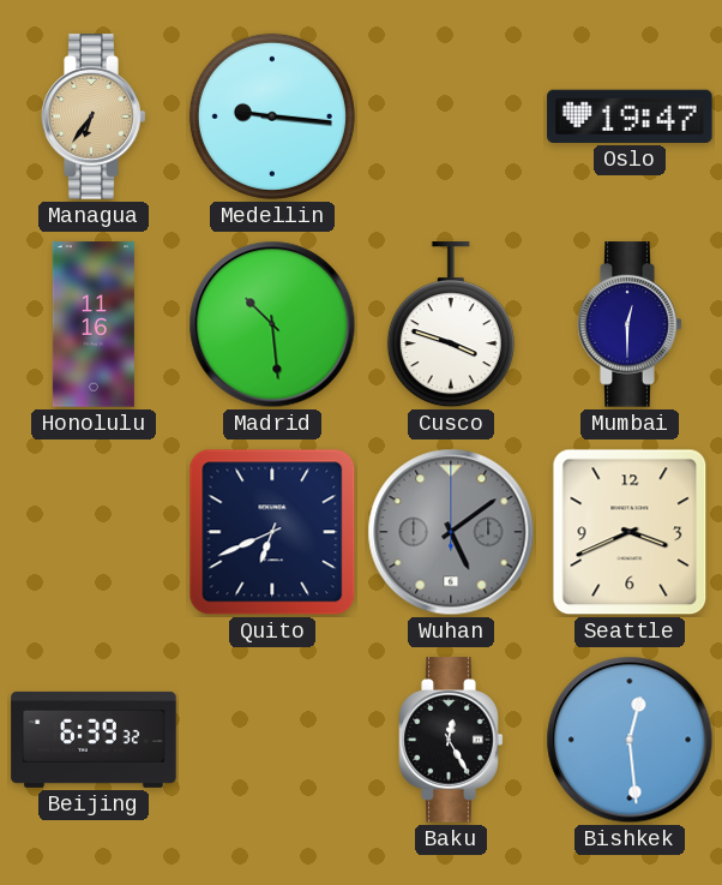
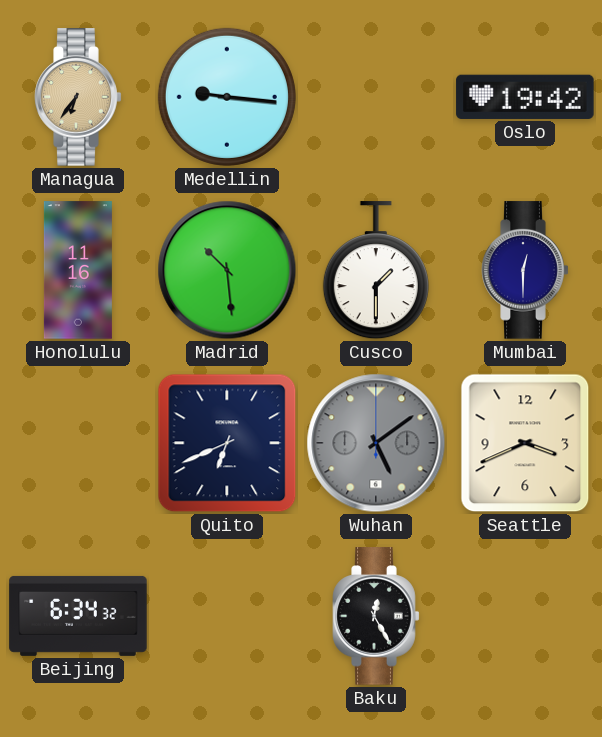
Oslo: 19:47 -> 19:42 (525, 97)
Cusco: 3:48 -> 1:30 (376, 271)
Beijing: 6:39 -> 6:34 (78, 616)
Bishkek: 12:29 -> none (630, 740)
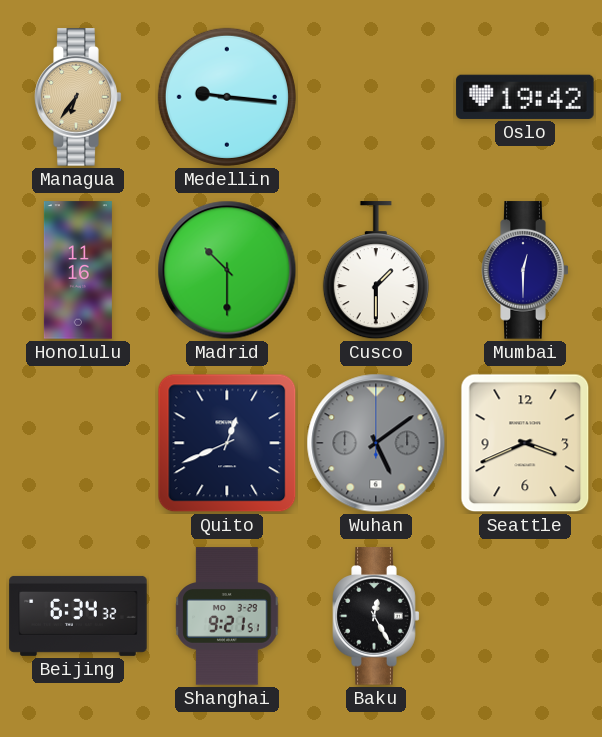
Madrid: 10:29 -> 10:30 (227, 270)
Quito: 6:41 -> 12:41 (227, 443)
Shanghai: none -> 9:21 (227, 616)
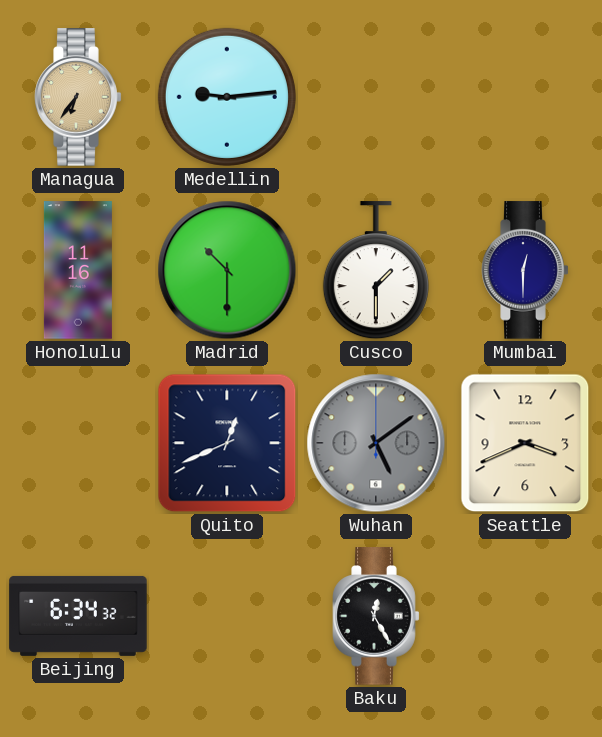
Medellin: 9:16 -> 9:14 (227, 97)
Oslo: 19:42 -> none (525, 97)
Shanghai: 9:21 -> none (227, 616)
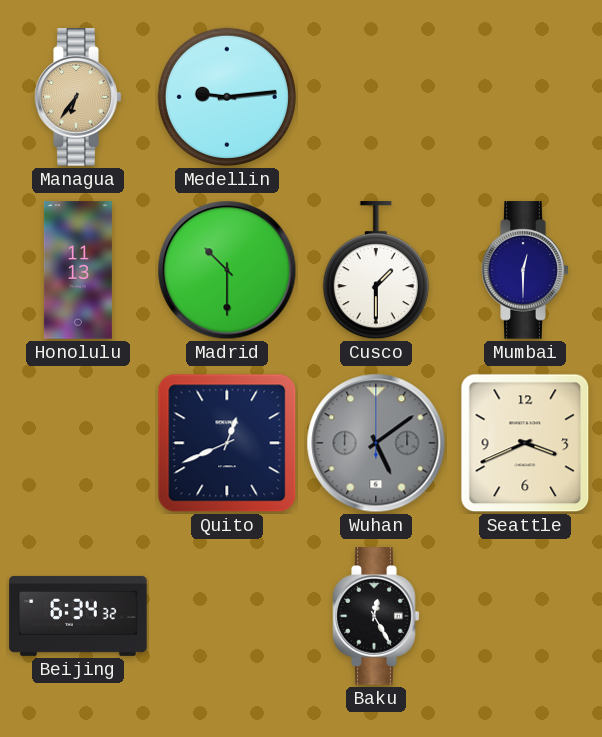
Honolulu: 11:16 -> 11:13 (78, 270)
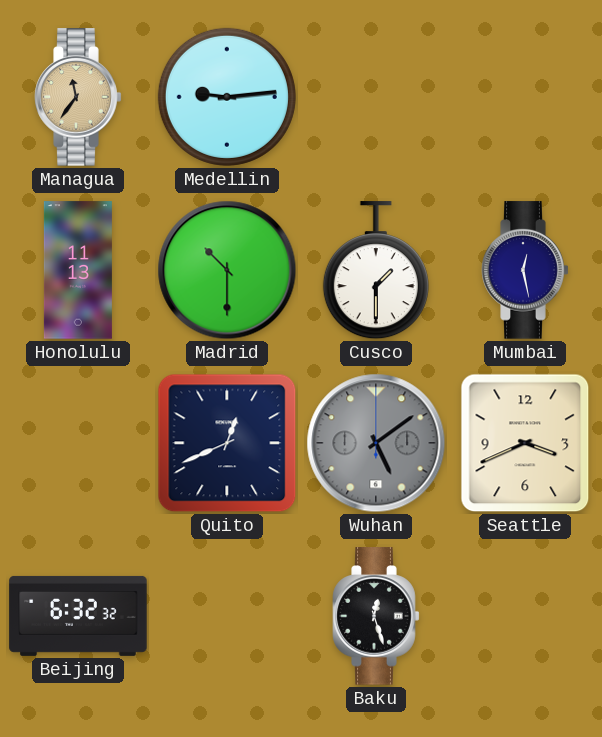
Managua: 6:36 -> 11:36 (78, 97)
Mumbai: 12:30 -> 12:28 (525, 270)
Beijing: 6:34 -> 6:32 (78, 616)
Baku: 12:25 -> 12:27 (376, 616)
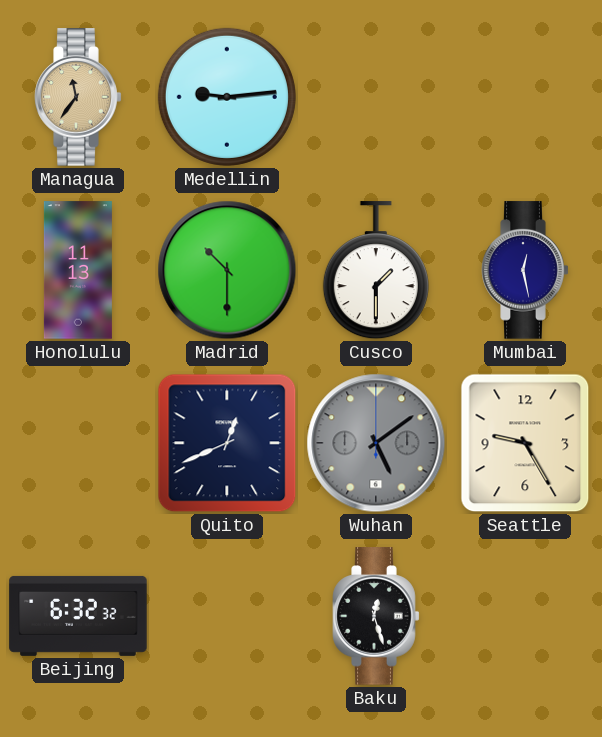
Seattle: 3:41 -> 9:25 (525, 443)
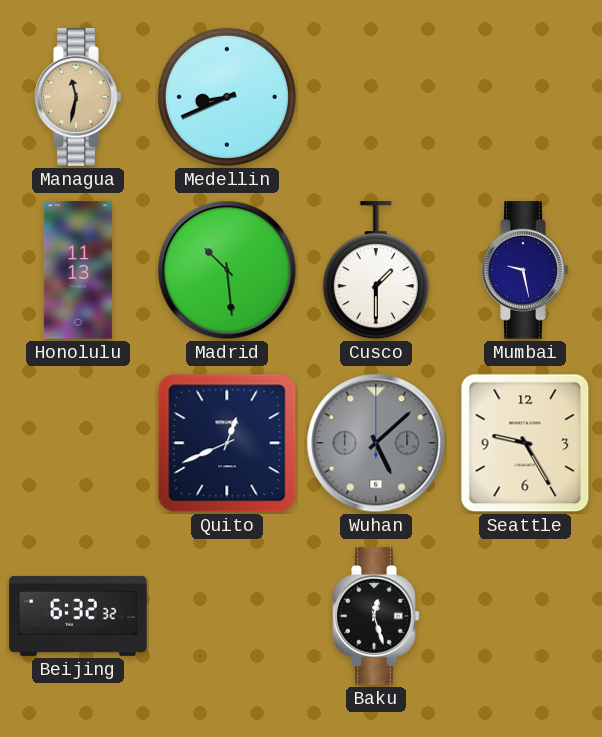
Managua: 11:36 -> 11:32 (78, 97)
Medellin: 9:14 -> 8:41 (227, 97)
Madrid: 10:30 -> 10:29 (227, 270)
Mumbai: 12:28 -> 9:28 (525, 270)
Wuhan: 5:09 -> 5:08 (376, 443)
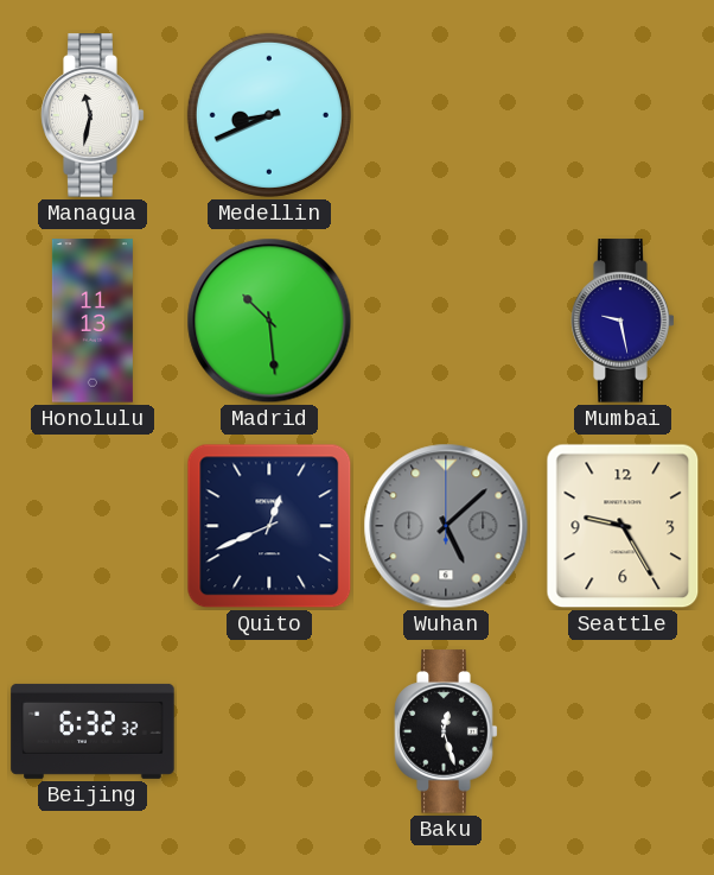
Managua dial: champagne -> white (93, 115)
Cusco: 1:30 -> none (376, 271)
